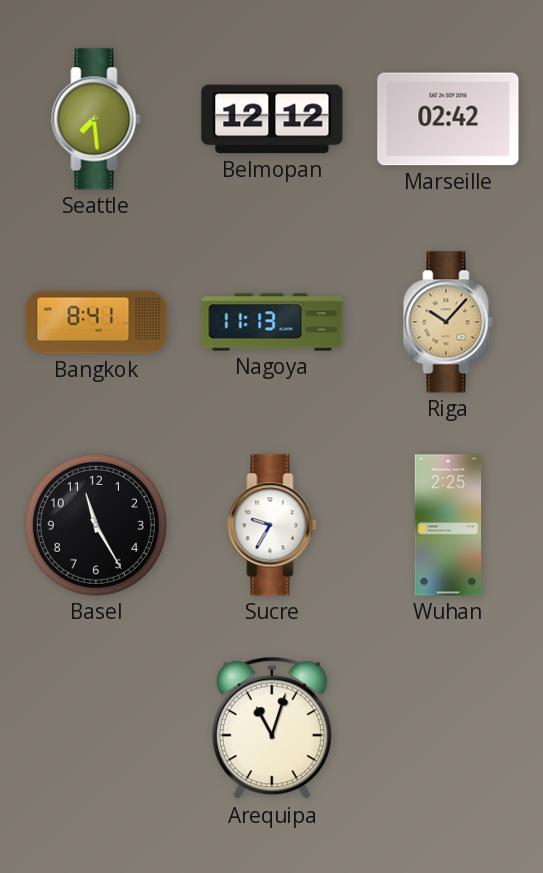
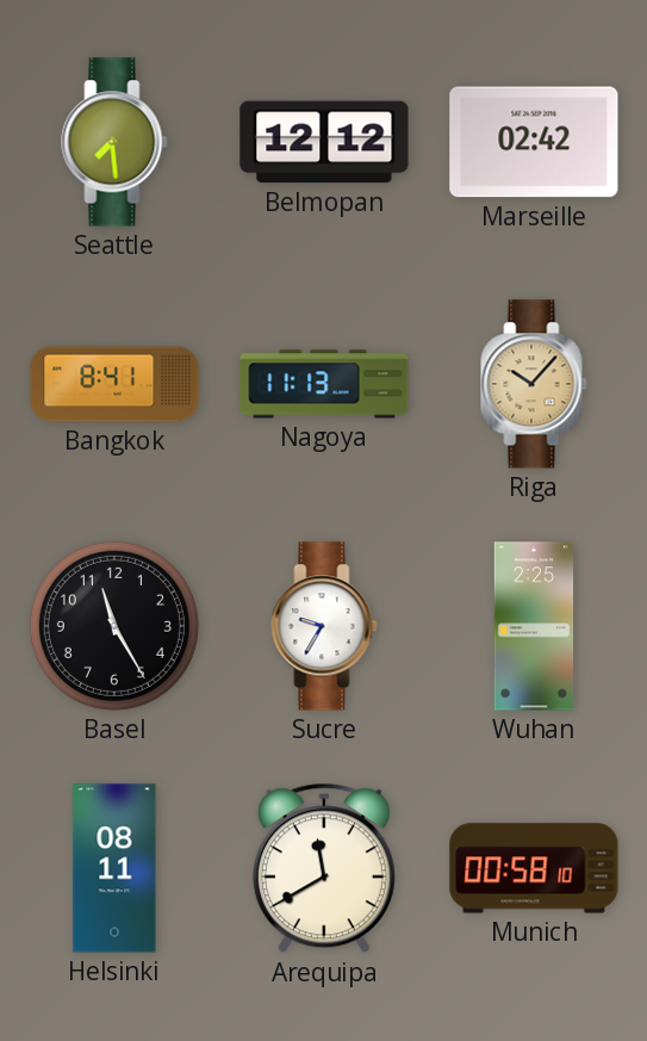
Helsinki: none -> 08:11 (114, 868)
Arequipa: 11:03 -> 11:40 (324, 868)
Munich: none -> 00:58 (534, 868)
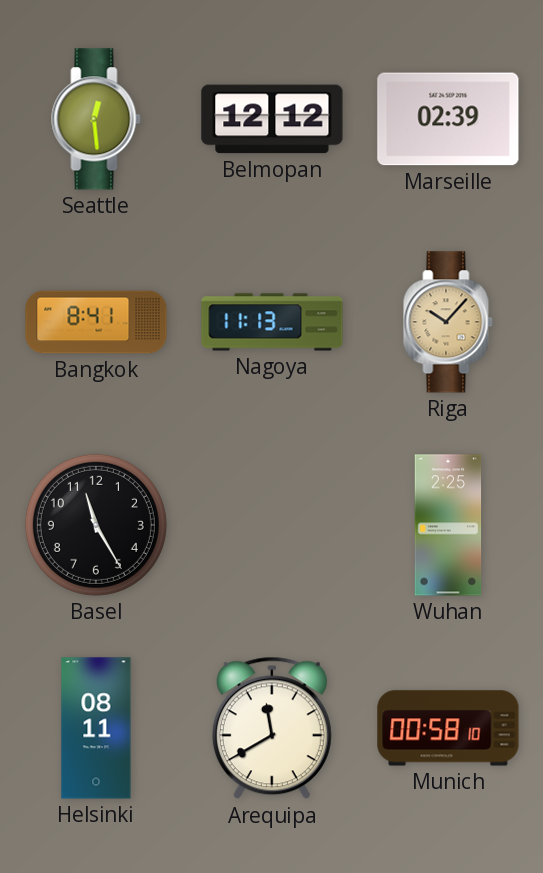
Seattle: 7:29 -> 12:29 (96, 119)
Marseille: 02:42 -> 02:39 (448, 119)
Sucre: 9:35 -> none (324, 626)
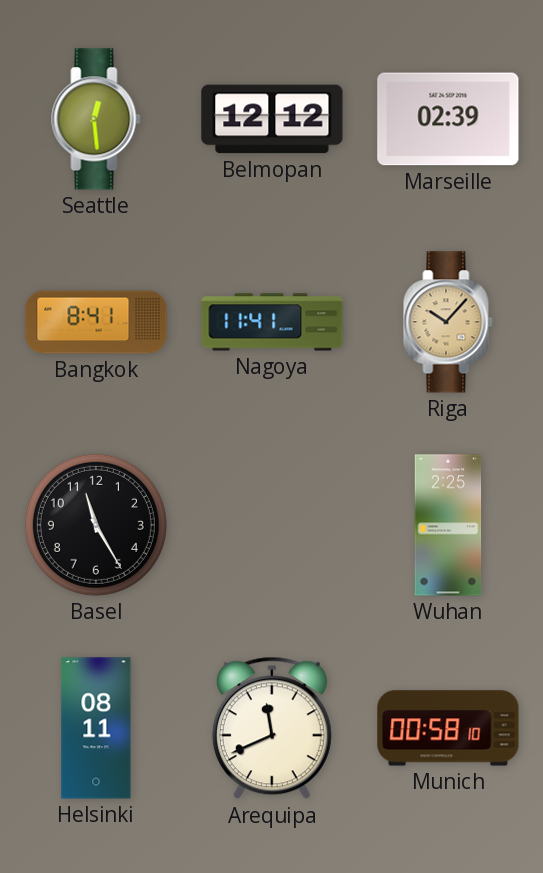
Nagoya: 11:13 -> 11:41 (272, 322)
Arequipa: 11:40 -> 11:41 (272, 728)
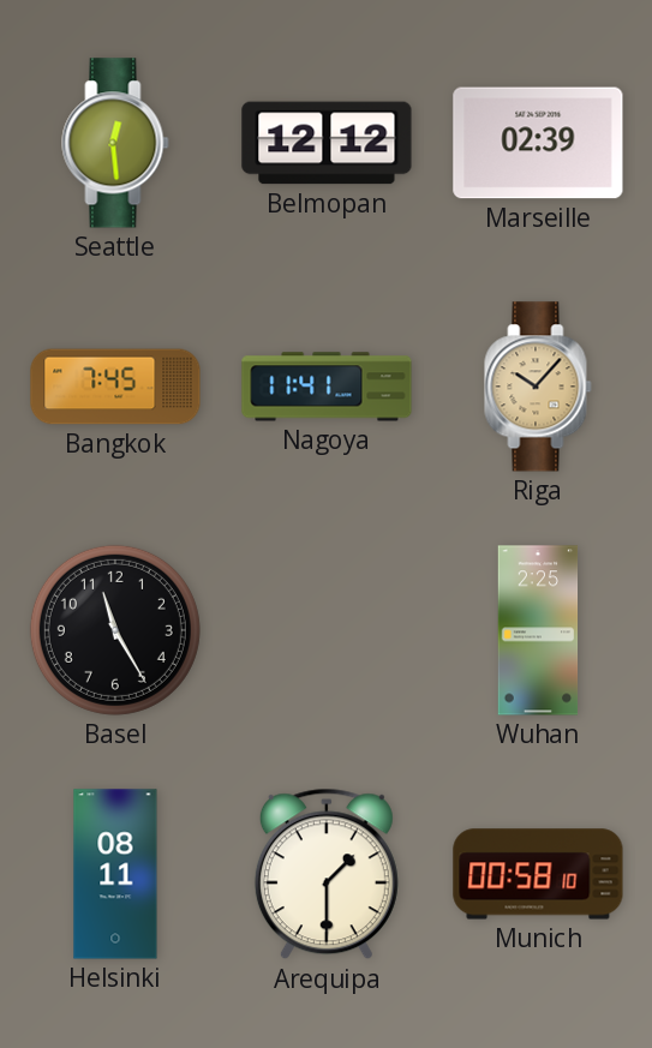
Bangkok: 8:41 -> 7:45 (115, 387)
Arequipa: 11:41 -> 1:30 (327, 874)
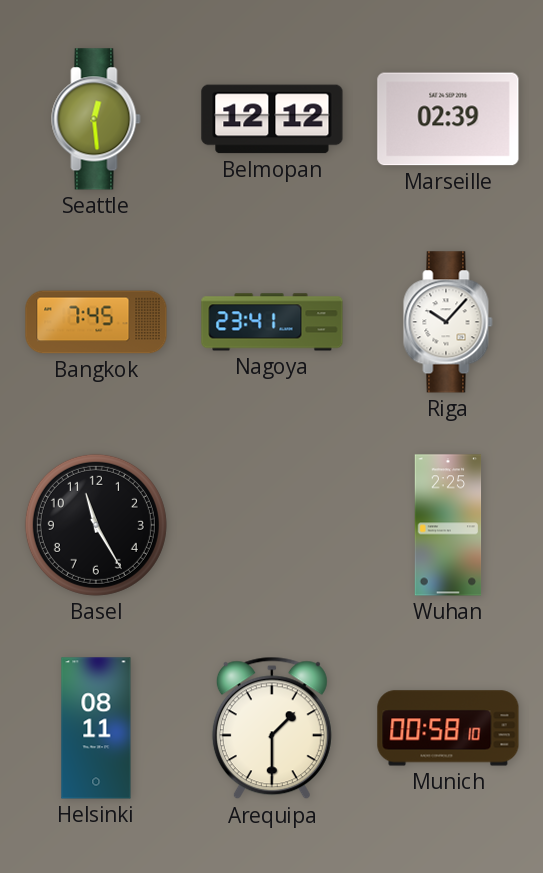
Nagoya: 11:41 -> 23:41 (272, 322)
Riga dial: champagne -> white (448, 322)
